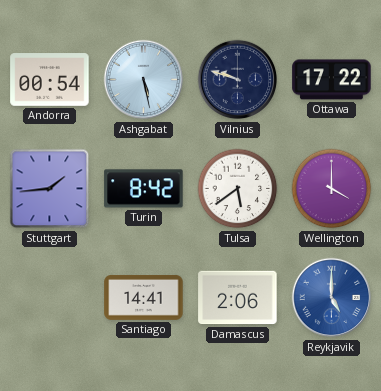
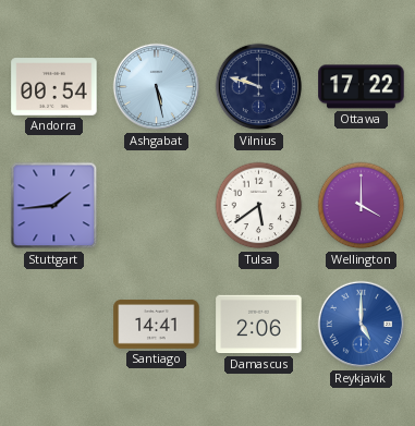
Turin: 8:42 -> none (144, 189)
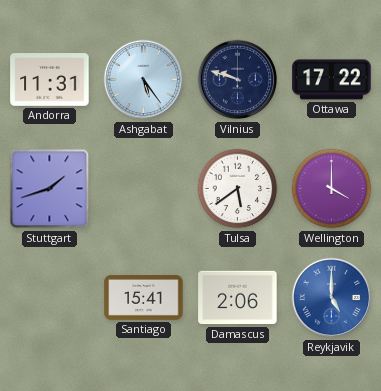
Andorra: 00:54 -> 11:31 (50, 80)
Ashgabat: 5:28 -> 5:24 (144, 80)
Stuttgart: 1:44 -> 1:42 (50, 189)
Santiago: 14:41 -> 15:41 (144, 298)
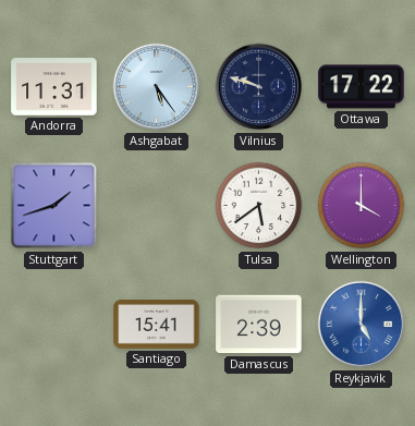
Damascus: 2:06 -> 2:39 (259, 325)
